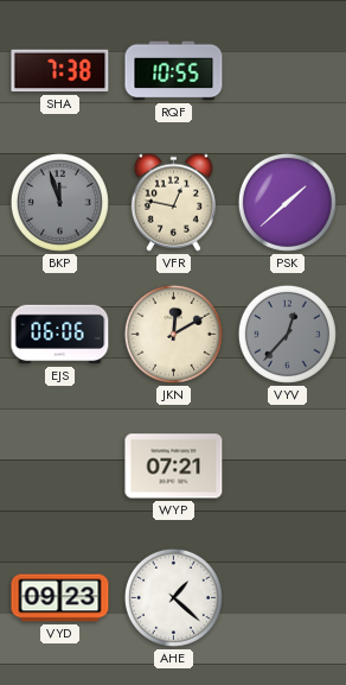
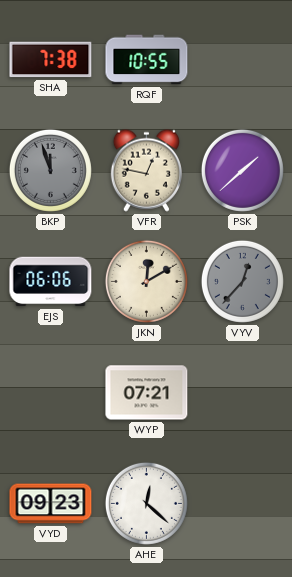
AHE: 1:22 -> 12:22 (146, 503)
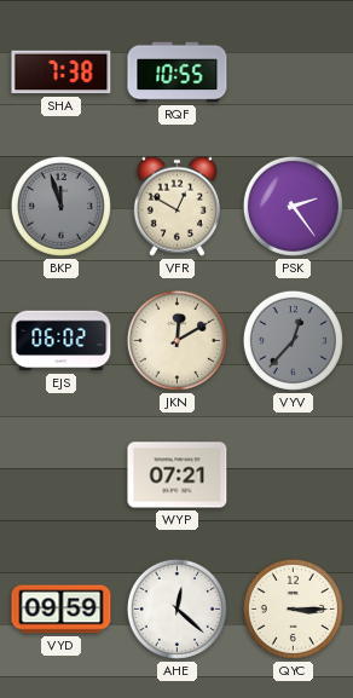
VFR: 12:47 -> 12:50 (176, 206)
PSK: 1:38 -> 2:24 (293, 206)
EJS: 06:06 -> 06:02 (62, 341)
VYD: 09:23 -> 09:59 (62, 610)
QYC: none -> 3:15 (293, 608)
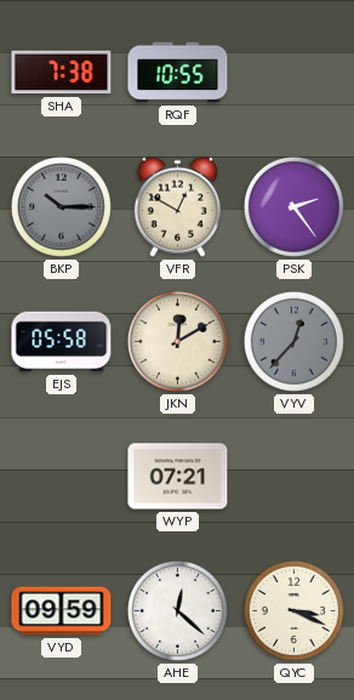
BKP: 11:57 -> 10:15 (61, 206)
EJS: 06:02 -> 05:58 (62, 342)
QYC: 3:15 -> 3:19 (293, 610)
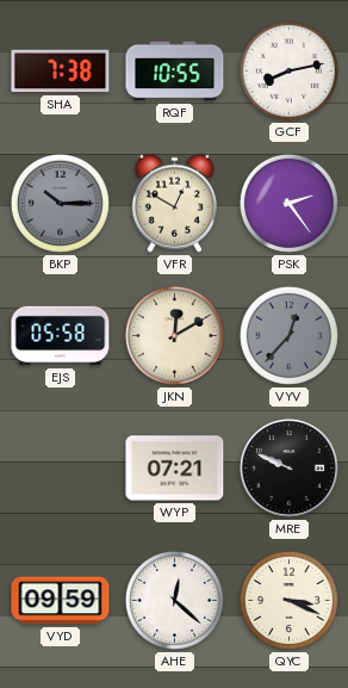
GCF: none -> 8:13 (288, 70)
MRE: none -> 9:49 (290, 469)
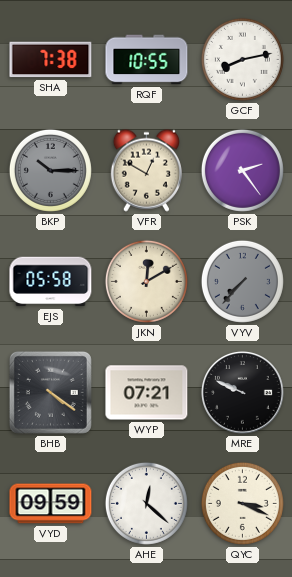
VYV: 12:37 -> 7:37 (242, 281)
BHB: none -> 4:21 (50, 392)
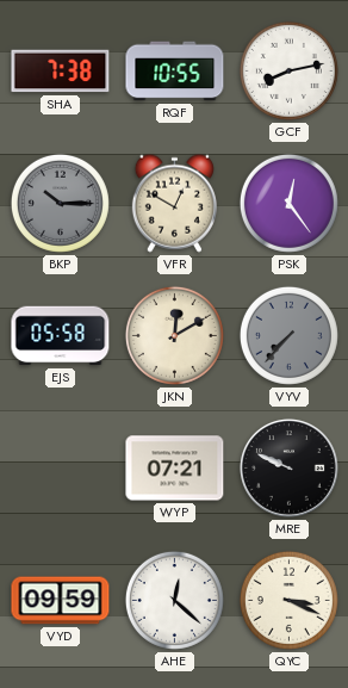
PSK: 2:24 -> 12:24 (288, 203)
BHB: 4:21 -> none (50, 392)
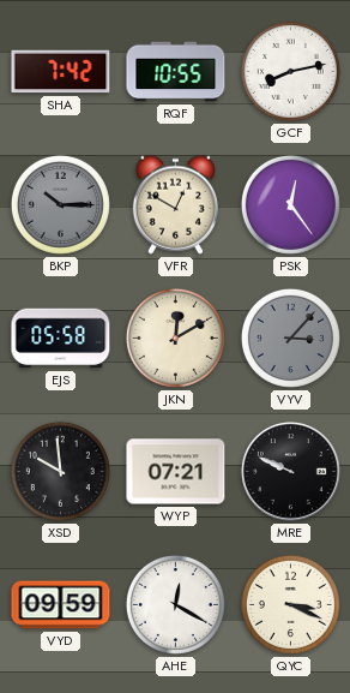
SHA: 7:38 -> 7:42 (61, 72)
VYV: 7:37 -> 3:07 (290, 337)
XSD: none -> 9:59 (60, 471)
AHE: 12:22 -> 12:20 (175, 604)
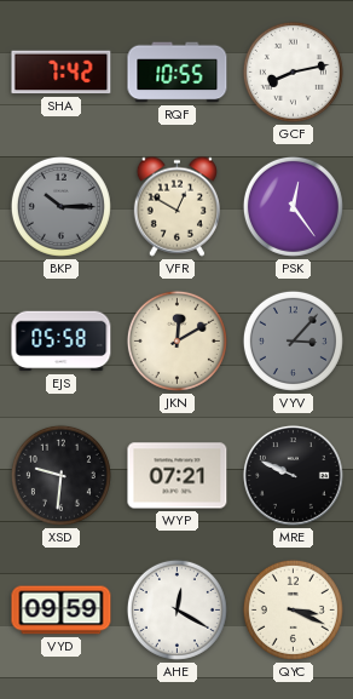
XSD: 9:59 -> 9:31 (60, 475)
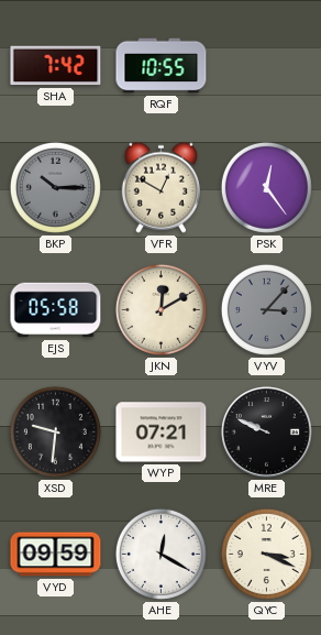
GCF: 8:13 -> none (293, 71)
